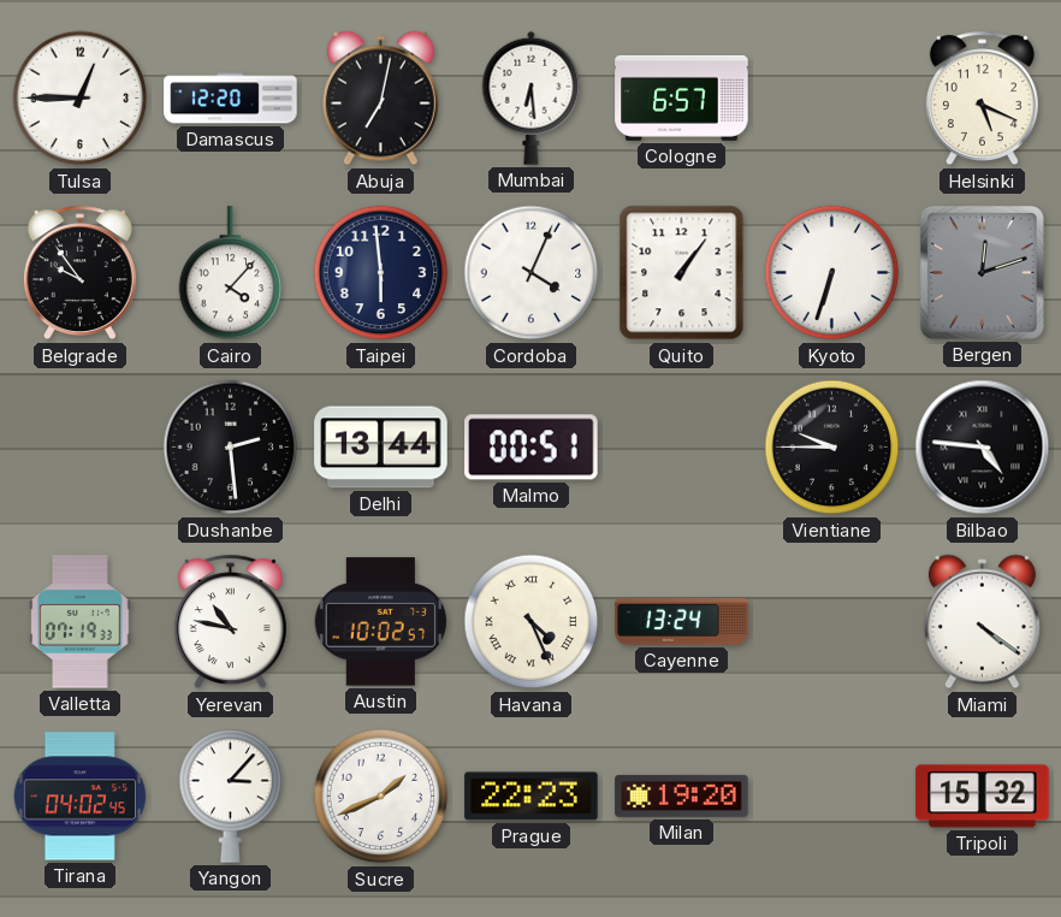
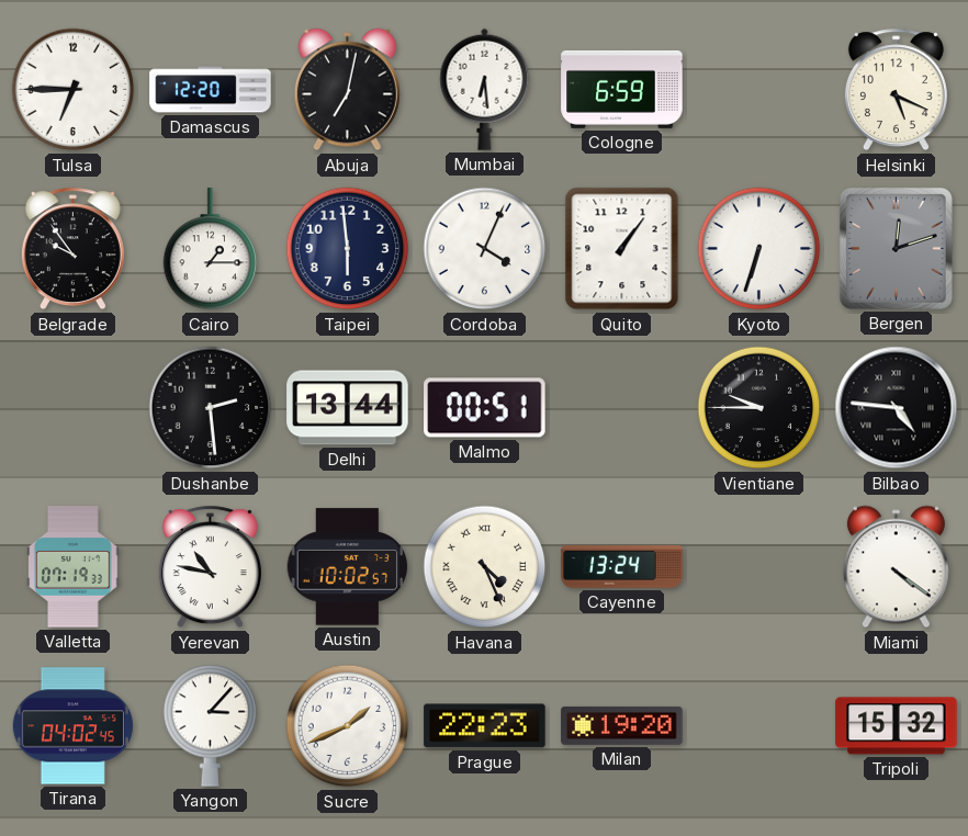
Tulsa: 12:45 -> 6:45 (74, 90)
Cologne: 6:57 -> 6:59 (622, 89)
Cairo: 4:07 -> 1:15 (211, 249)
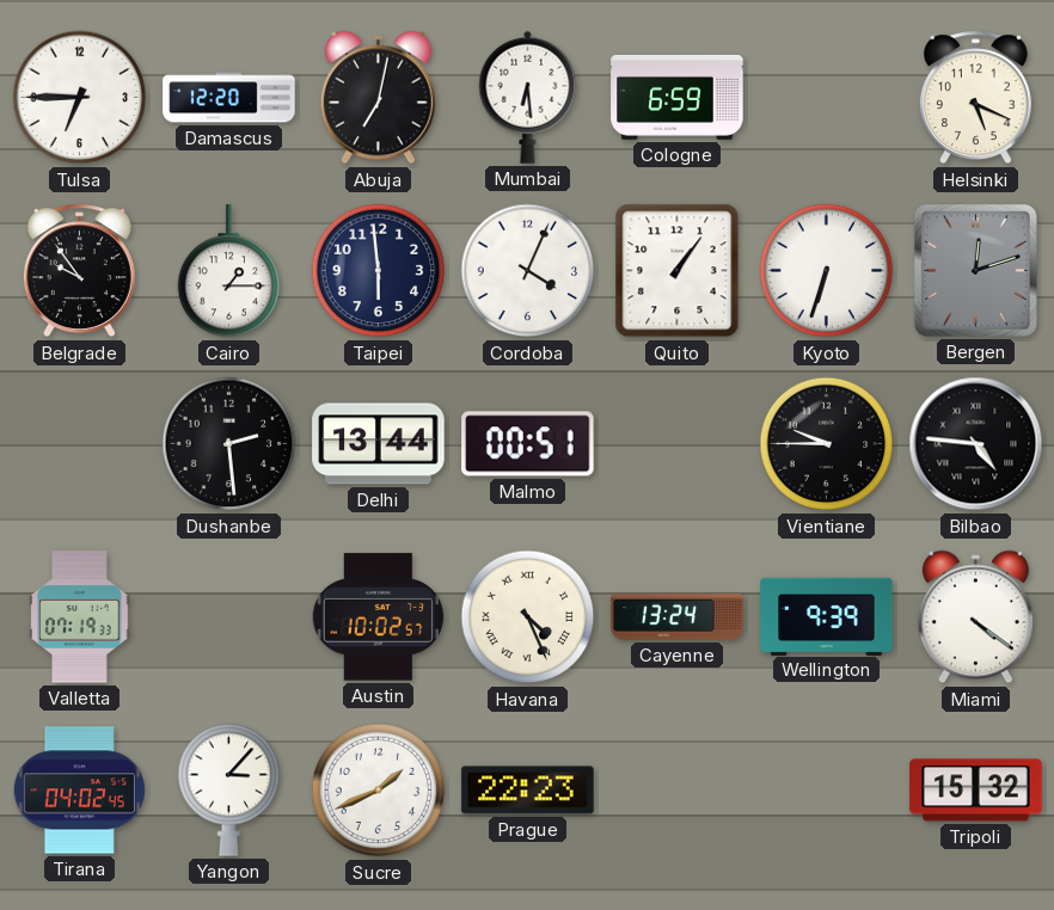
Yerevan: 10:47 -> none (210, 567)
Wellington: none -> 9:39 (827, 616)
Milan: 19:20 -> none (622, 725)
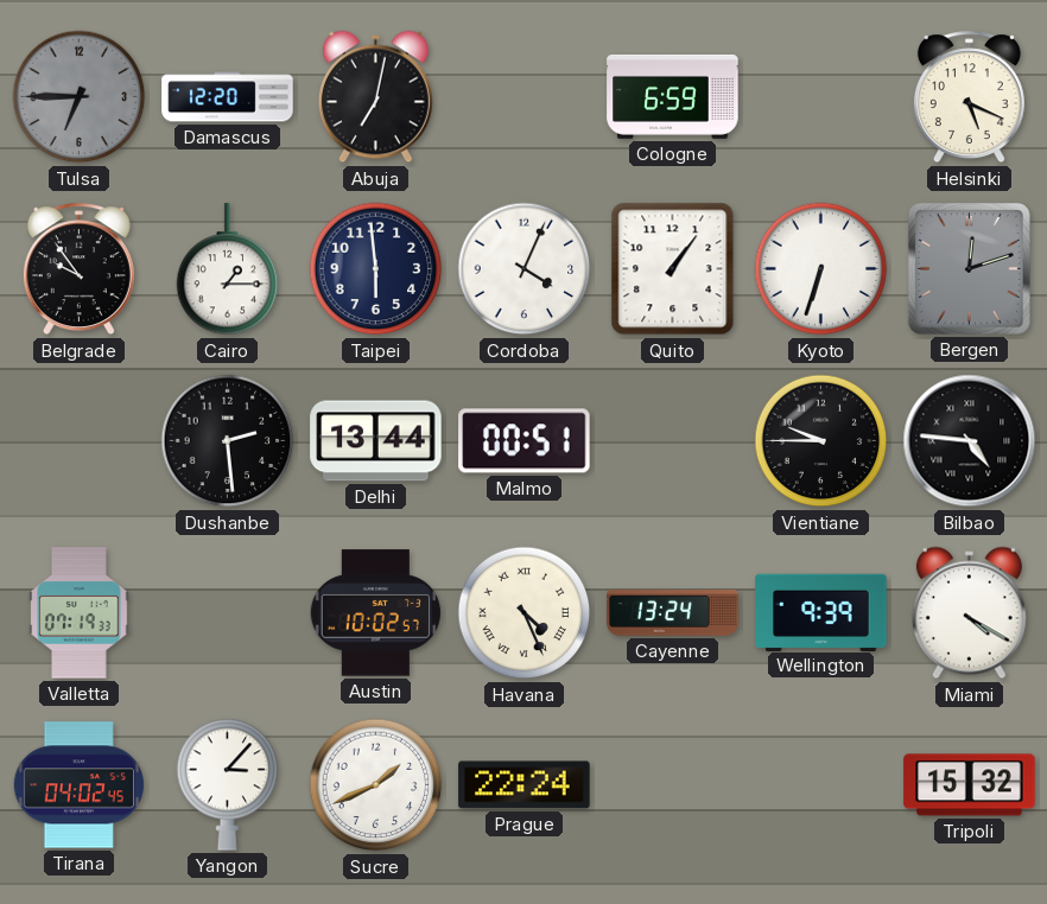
Tulsa dial: white -> grey (80, 97)
Mumbai: 6:29 -> none (528, 97)
Miami: 4:21 -> 4:20 (969, 613)
Prague: 22:23 -> 22:24 (525, 785)
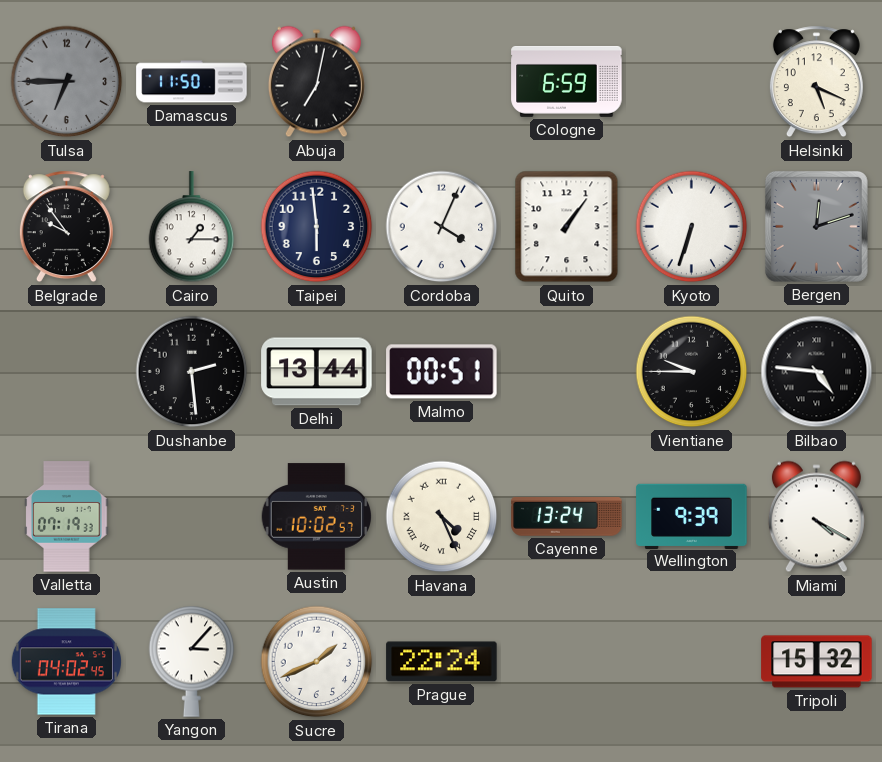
Damascus: 12:20 -> 11:50 (192, 82)
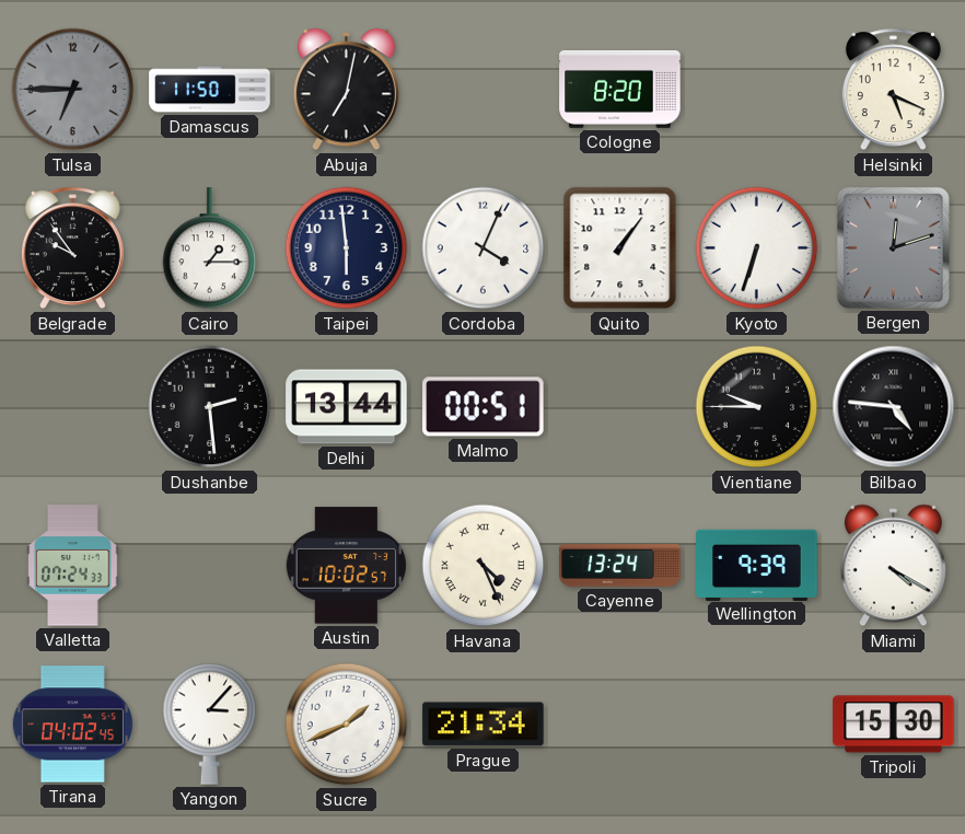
Cologne: 6:59 -> 8:20 (620, 89)
Valletta: 07:19 -> 07:24 (73, 566)
Prague: 22:24 -> 21:34 (484, 725)
Tripoli: 15:32 -> 15:30 (894, 725)
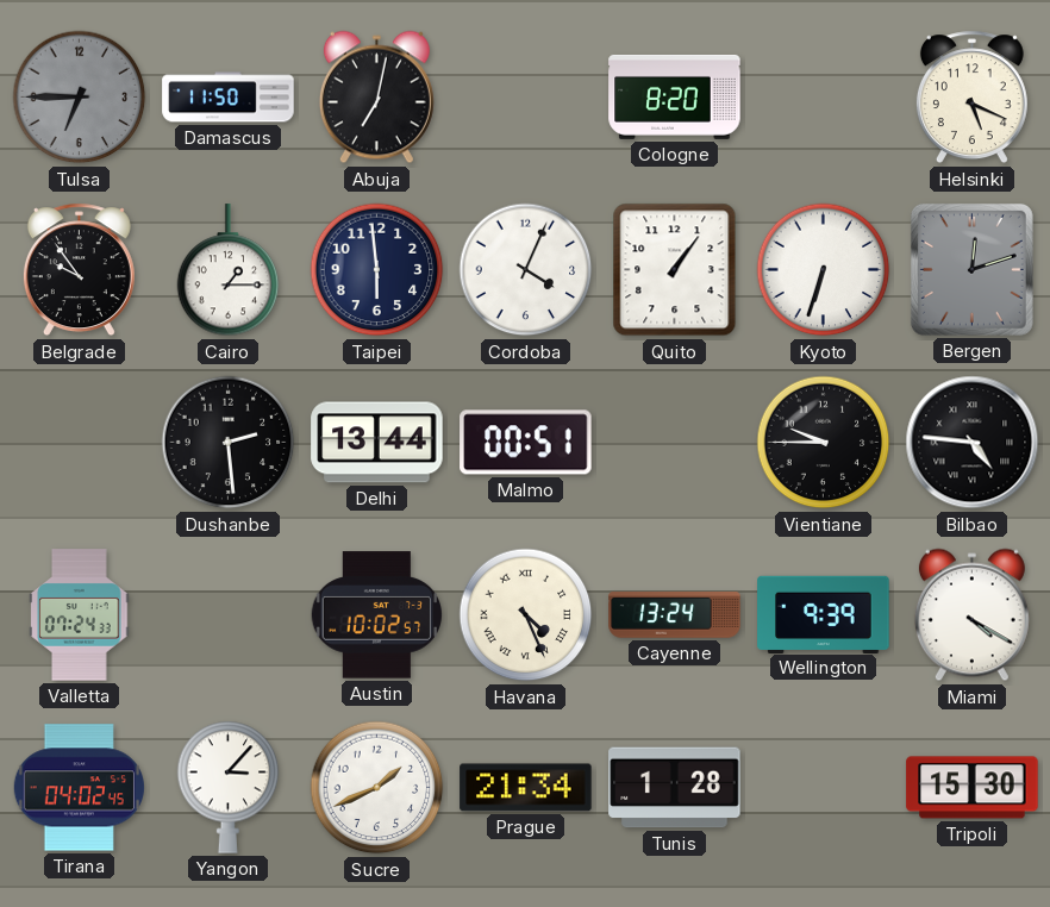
Tunis: none -> 1:28 (675, 788)
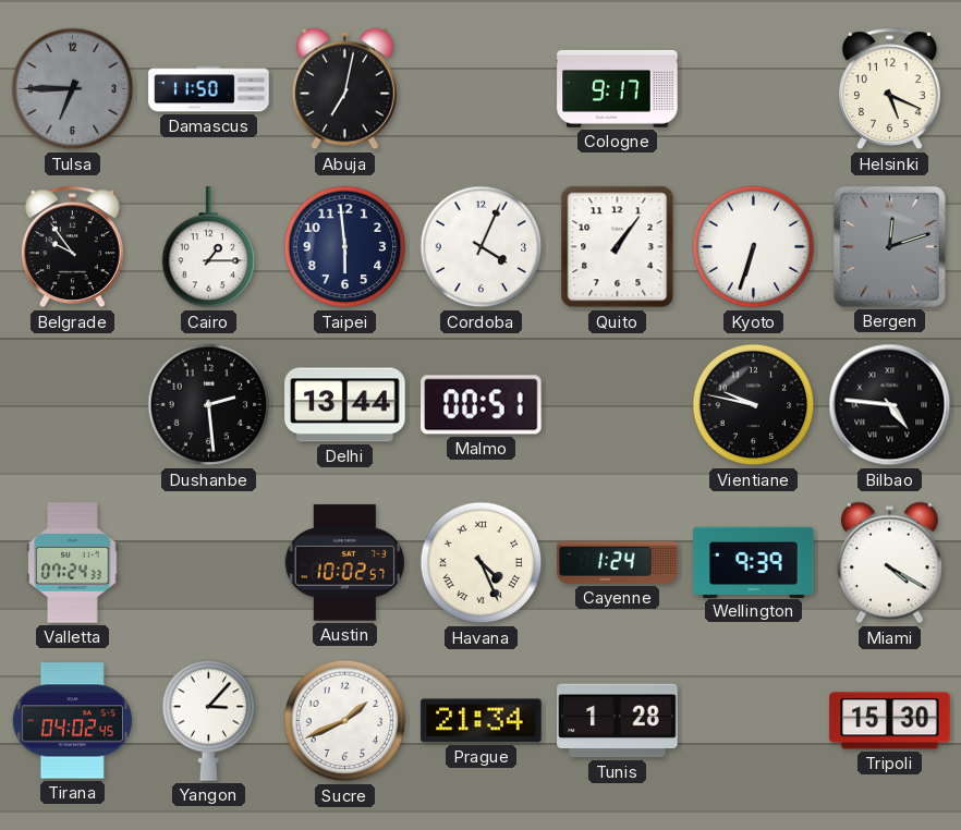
Cologne: 8:20 -> 9:17 (618, 88)
Vientiane: 9:45 -> 9:47 (754, 405)
Cayenne: 13:24 -> 1:24 (618, 563)
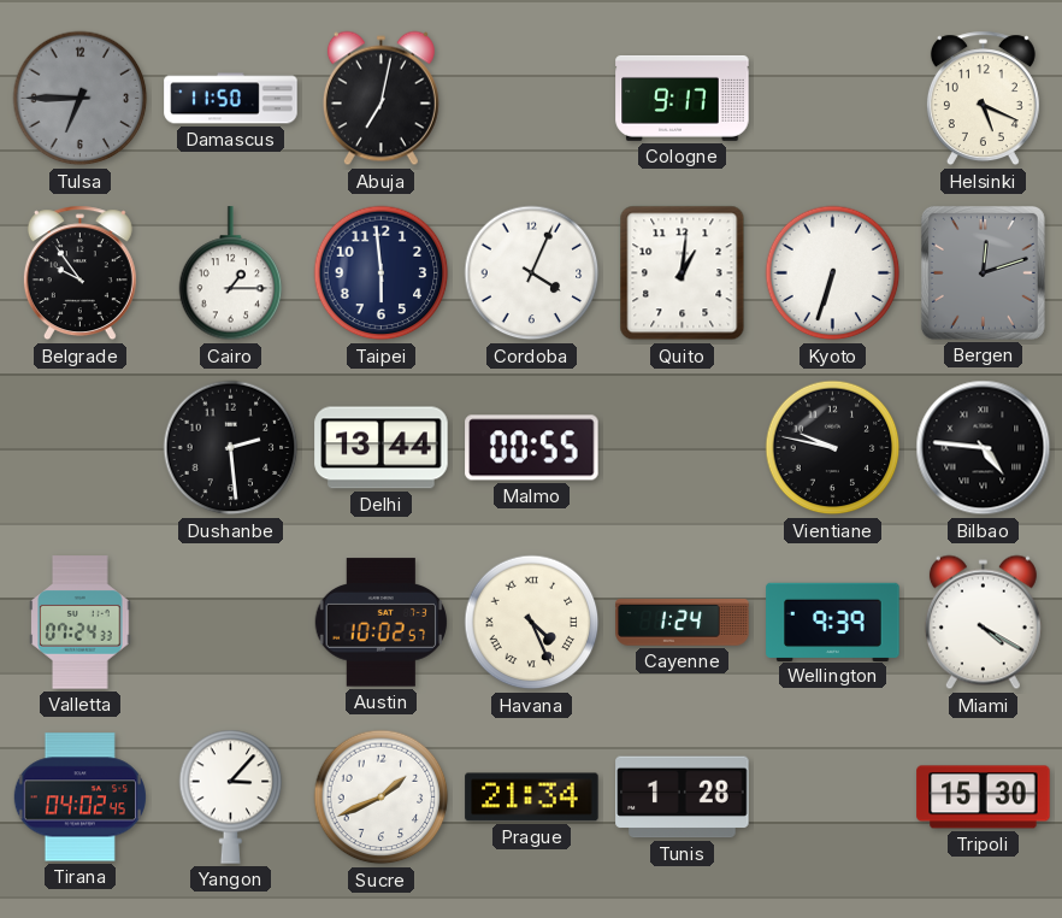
Quito: 1:06 -> 1:01 (683, 273)
Malmo: 00:51 -> 00:55 (532, 448)
